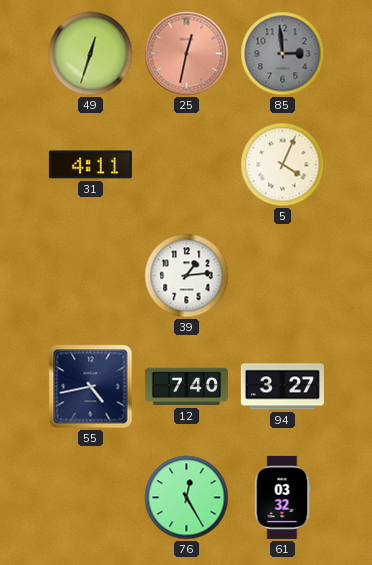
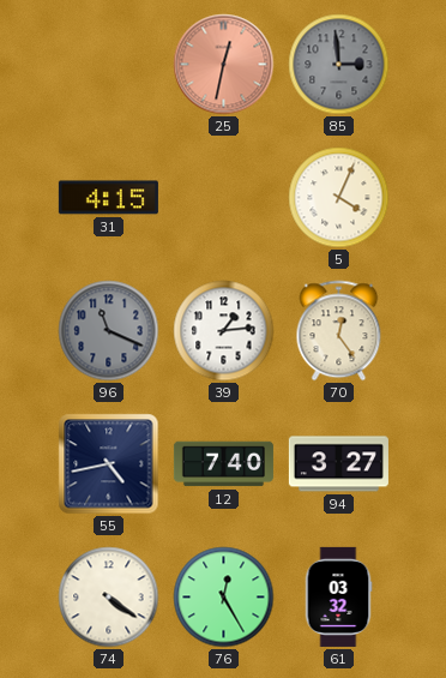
49: 12:33 -> none (91, 54)
31: 4:11 -> 4:15 (108, 198)
96: none -> 11:19 (109, 331)
70: none -> 12:24 (339, 331)
74: none -> 4:21 (109, 598)
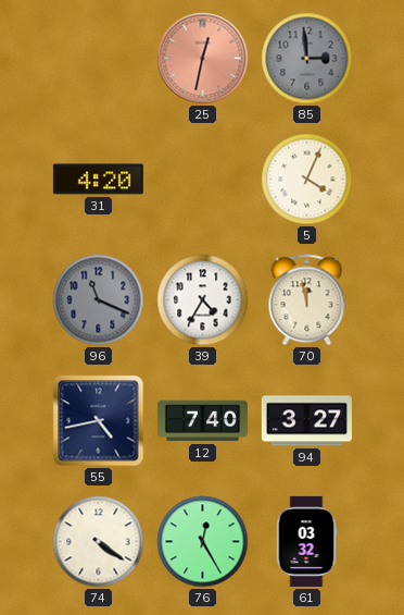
31: 4:15 -> 4:20 (98, 180)
39: 1:14 -> 4:35 (203, 300)
70: 12:24 -> 11:58 (307, 300)
